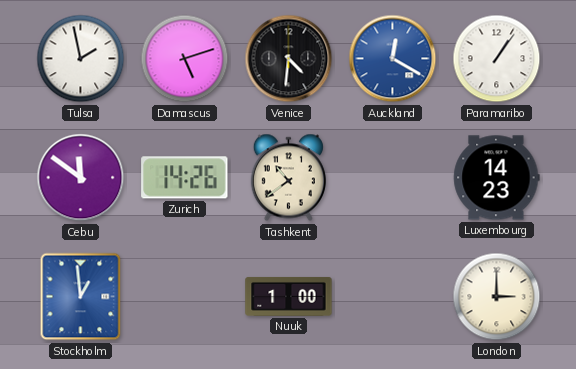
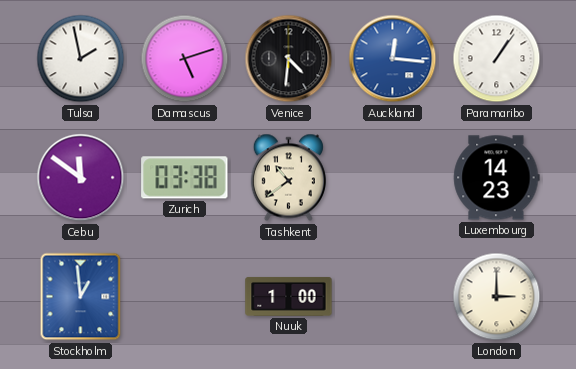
Auckland: 12:20 -> 12:16 (393, 59)
Zurich: 14:26 -> 03:38 (185, 178)
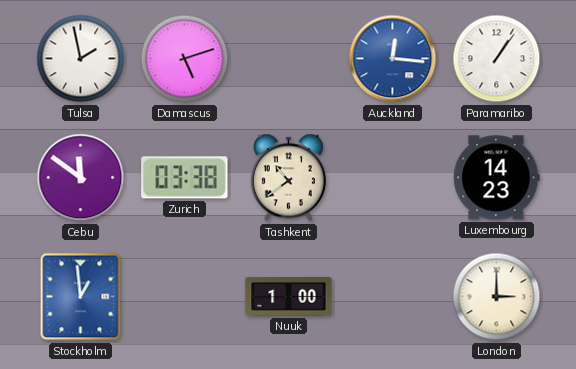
Venice: 4:31 -> none (289, 59)
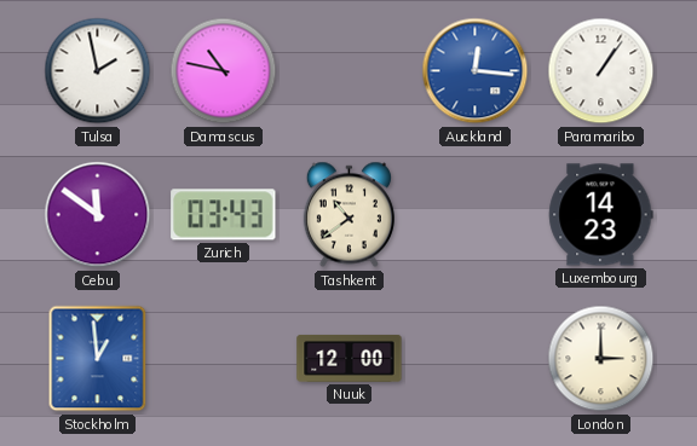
Damascus: 5:12 -> 10:47 (224, 71)
Zurich: 03:38 -> 03:43 (224, 215)
Nuuk: 1:00 -> 12:00 (350, 358)
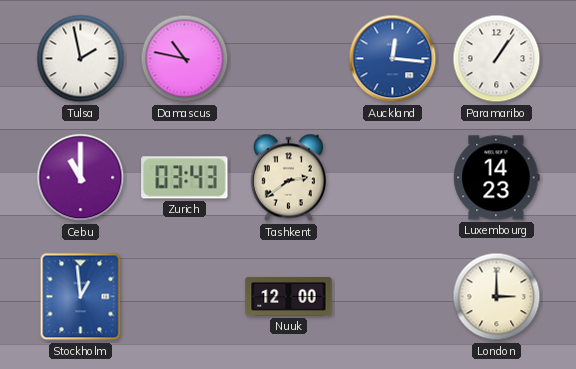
Cebu: 11:51 -> 11:00 (81, 178)
Tashkent: 10:39 -> 2:39 (288, 178)
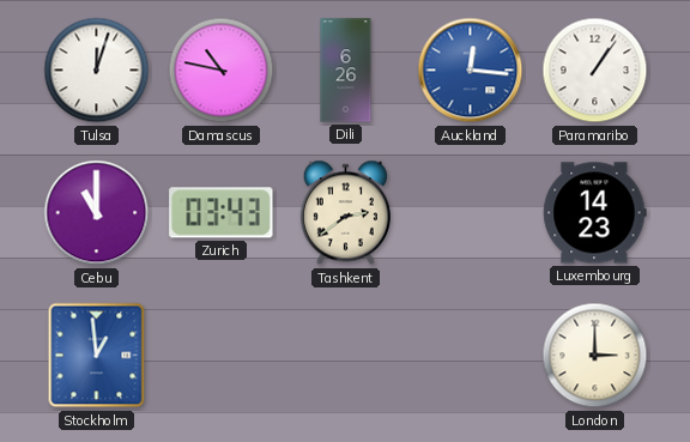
Tulsa: 1:58 -> 12:03 (97, 71)
Dili: none -> 6:26 (346, 71)
Nuuk: 12:00 -> none (289, 296)
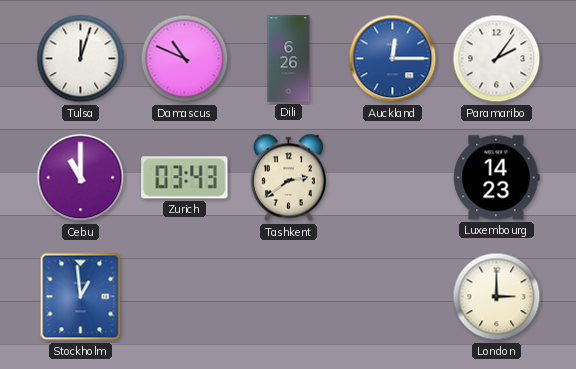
Damascus: 10:47 -> 10:49 (185, 59)
Auckland: 12:16 -> 12:15 (393, 59)
Paramaribo: 1:06 -> 2:06 (497, 59)
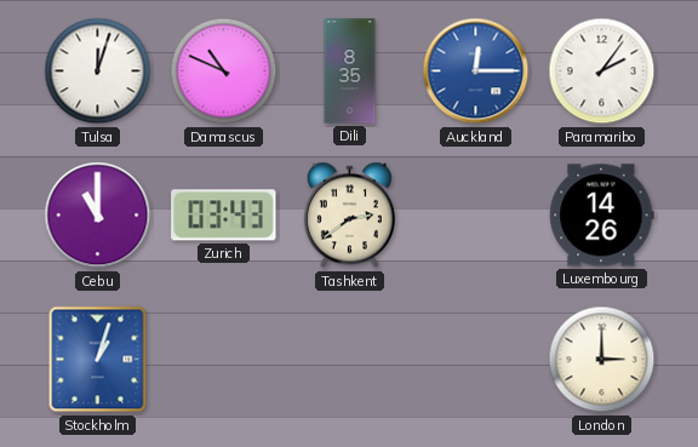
Dili: 6:26 -> 8:35 (350, 71)
Luxembourg: 14:23 -> 14:26 (602, 216)
Stockholm: 12:59 -> 1:03 (98, 360)
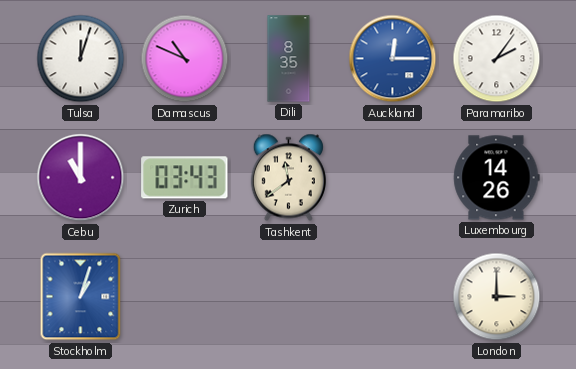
Tashkent: 2:39 -> 11:39 (288, 178)
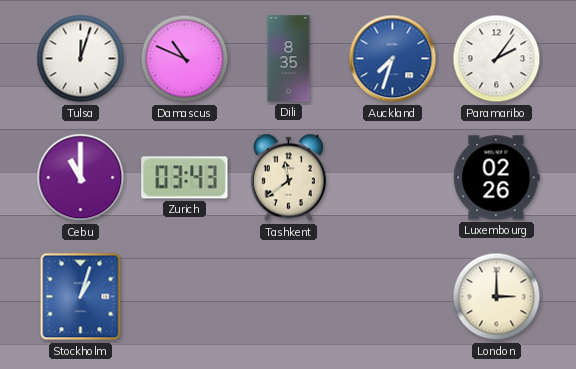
Auckland: 12:15 -> 7:33 (393, 59)
Luxembourg: 14:26 -> 02:26 (497, 178)
